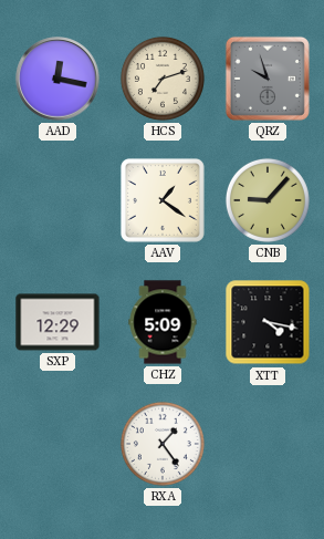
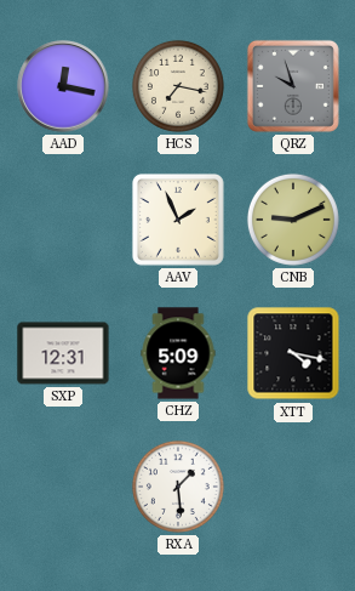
HCS: 7:12 -> 7:17 (178, 86)
AAV: 1:21 -> 1:56 (178, 220)
CNB: 9:07 -> 9:11 (293, 220)
SXP: 12:29 -> 12:31 (63, 353)
RXA: 1:24 -> 1:29 (178, 487)
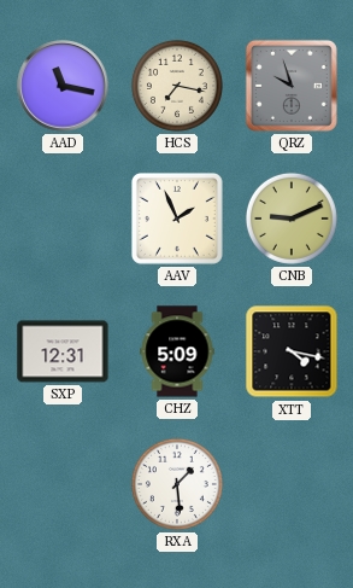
AAD: 12:17 -> 11:17 (63, 86)
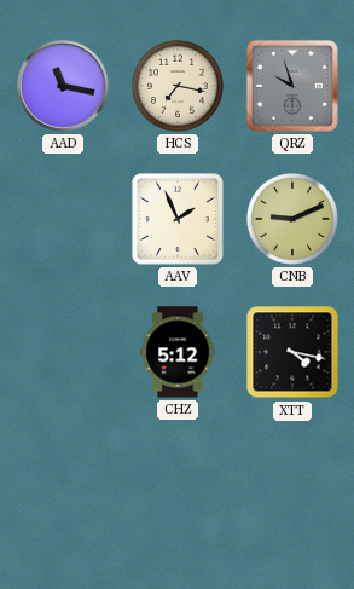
SXP: 12:31 -> none (63, 351)
CHZ: 5:09 -> 5:12 (178, 352)
RXA: 1:29 -> none (177, 484)
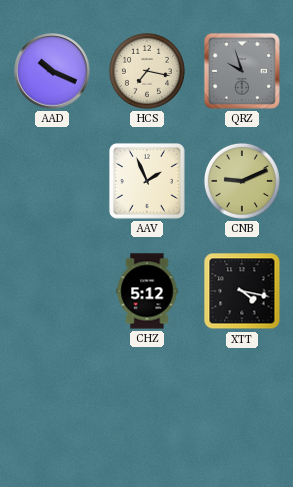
AAD: 11:17 -> 10:19 (52, 71)
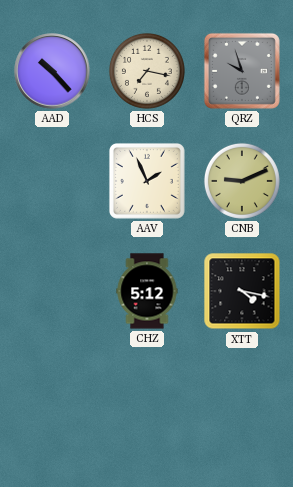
AAD: 10:19 -> 10:23 (52, 71)
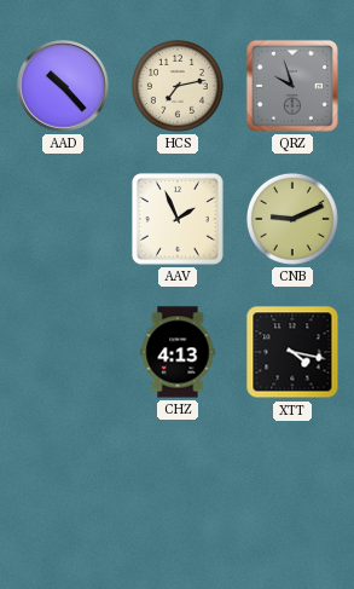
HCS: 7:17 -> 7:13 (178, 86)
CHZ: 5:12 -> 4:13 (178, 352)
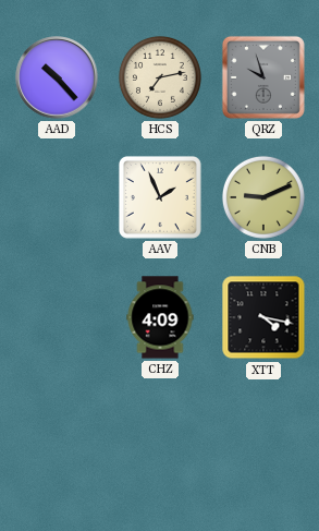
CHZ: 4:13 -> 4:09 (160, 317)
